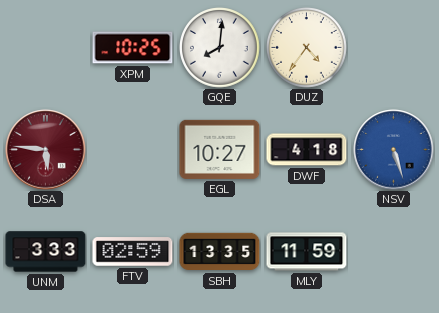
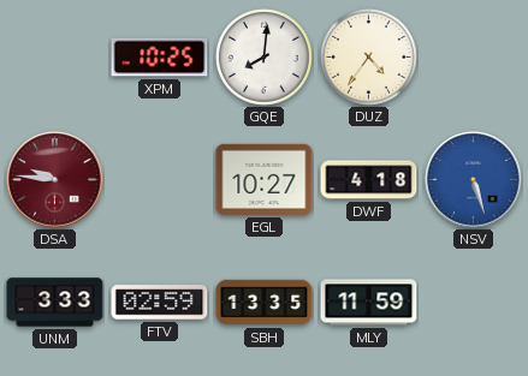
DSA: 5:46 -> 9:46 (55, 180)
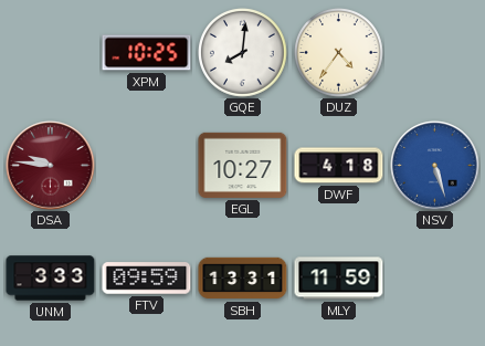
FTV: 02:59 -> 09:59 (147, 279)
SBH: 13:35 -> 13:31 (243, 279)
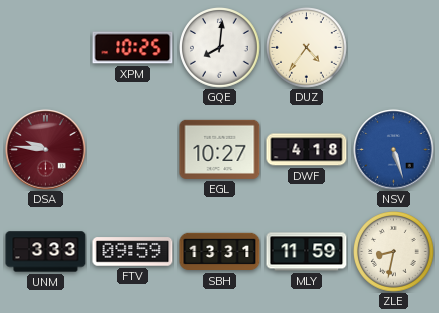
ZLE: none -> 8:32 (394, 252)
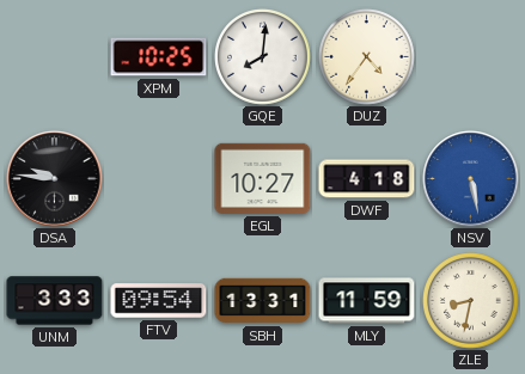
DSA dial: burgundy -> black (55, 179)
NSV: 5:27 -> 5:28 (471, 179)
FTV: 09:59 -> 09:54 (159, 301)
